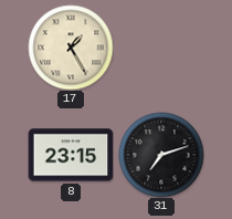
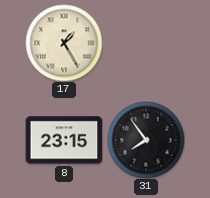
31: 7:12 -> 7:54 (146, 140)
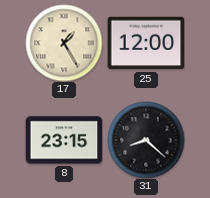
25: none -> 12:00 (146, 43)
31: 7:54 -> 8:22 (146, 140)
